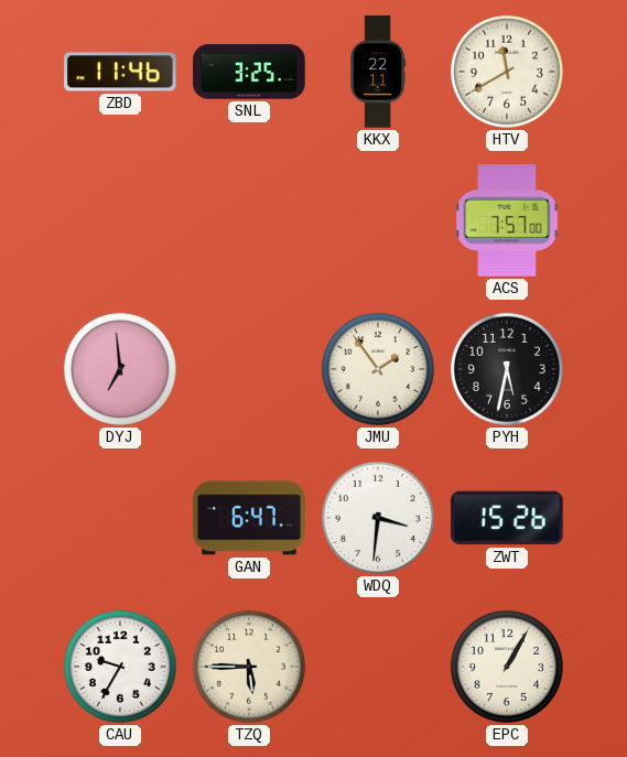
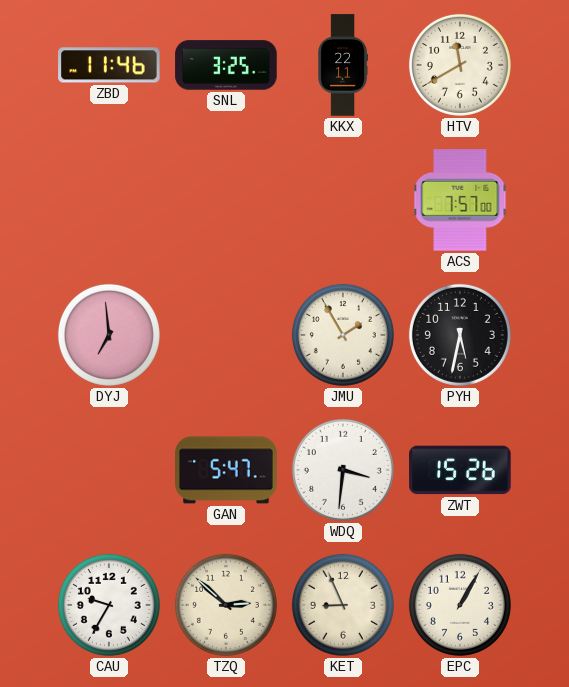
JMU: 1:54 -> 1:55 (343, 335)
GAN: 6:47 -> 5:47 (226, 470)
TZQ: 5:45 -> 2:52 (226, 605)
KET: none -> 8:56 (343, 605)
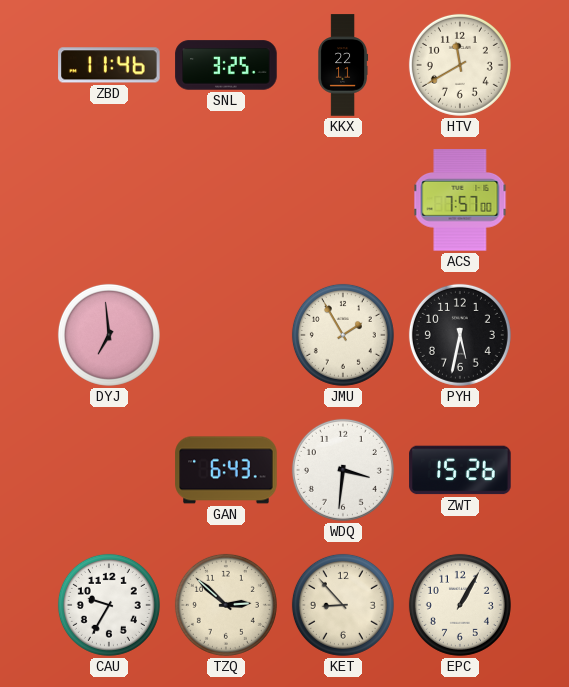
GAN: 5:47 -> 6:43 (226, 470)
KET: 8:56 -> 8:53 (343, 605)
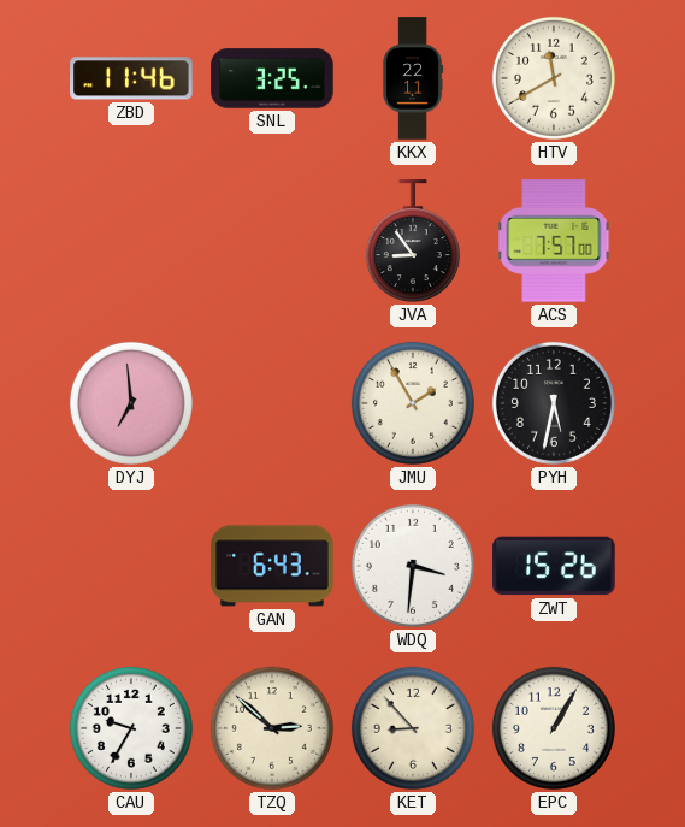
JVA: none -> 8:54 (413, 242)
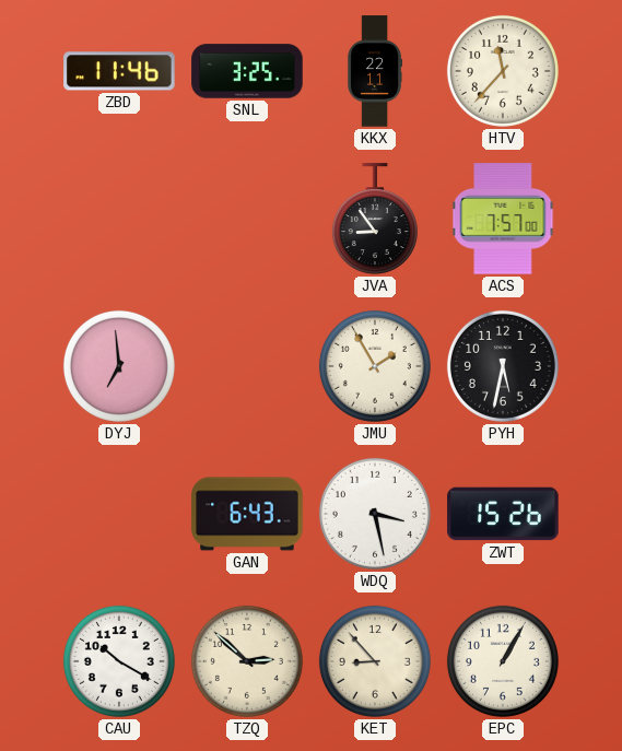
HTV: 11:40 -> 11:37 (503, 71)
WDQ: 3:31 -> 3:28 (375, 514)
CAU: 9:35 -> 10:20 (119, 661)
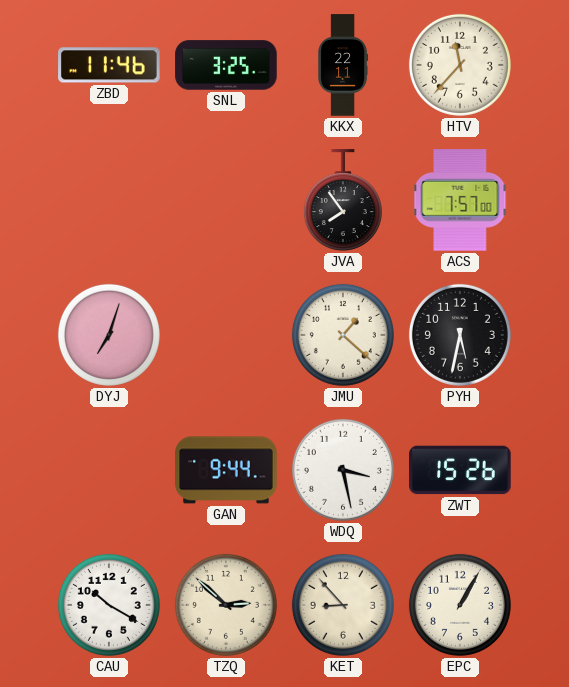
JVA: 8:54 -> 7:54 (343, 201)
DYJ: 6:59 -> 7:03 (109, 335)
JMU: 1:55 -> 1:22 (343, 335)
GAN: 6:43 -> 9:44 (226, 470)
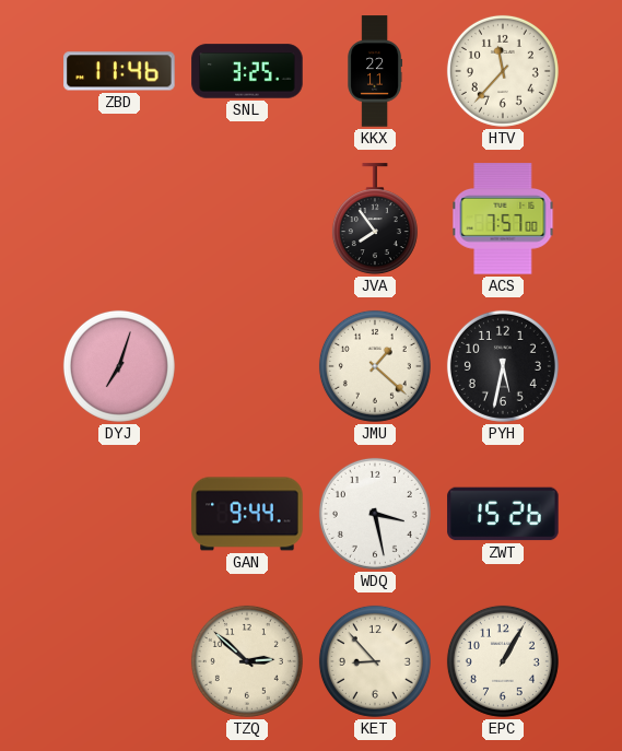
CAU: 10:20 -> none (109, 605)
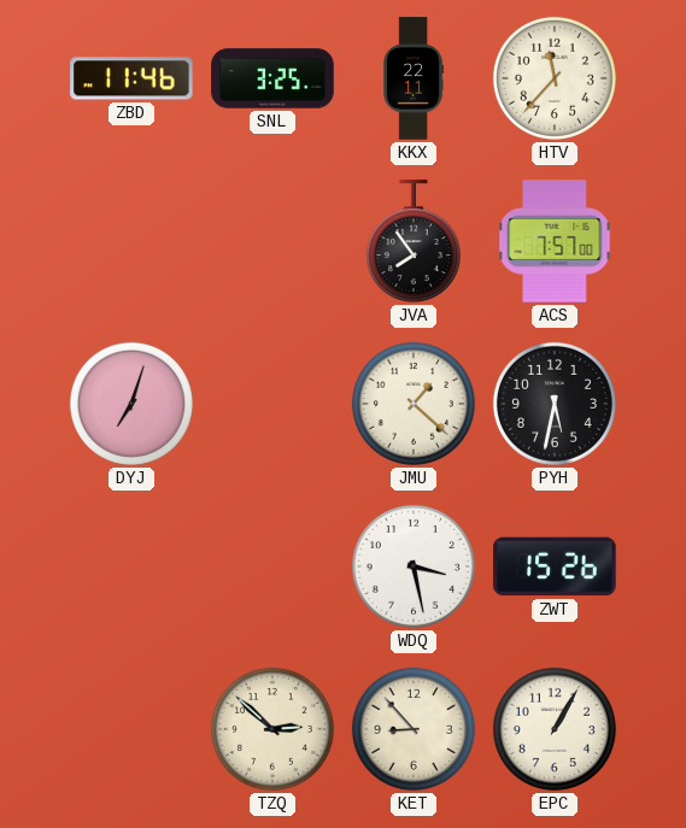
GAN: 9:44 -> none (247, 514)
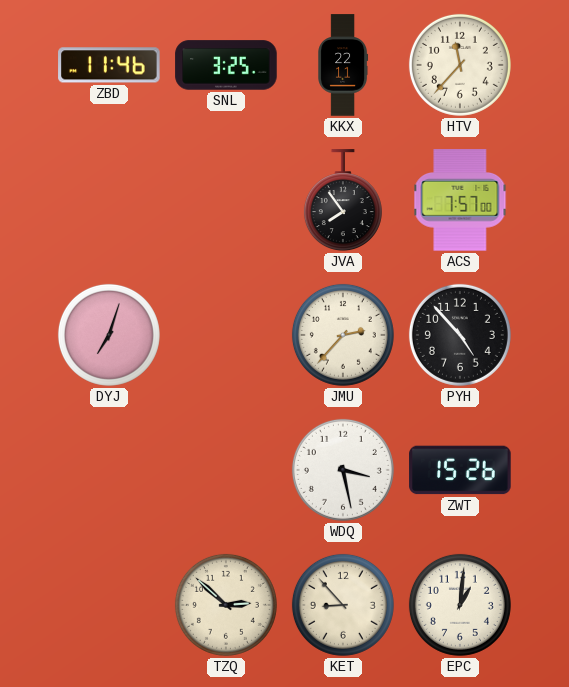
JMU: 1:22 -> 2:37 (343, 335)
PYH: 5:32 -> 4:53 (460, 335)
EPC: 1:05 -> 1:01 (460, 605)
